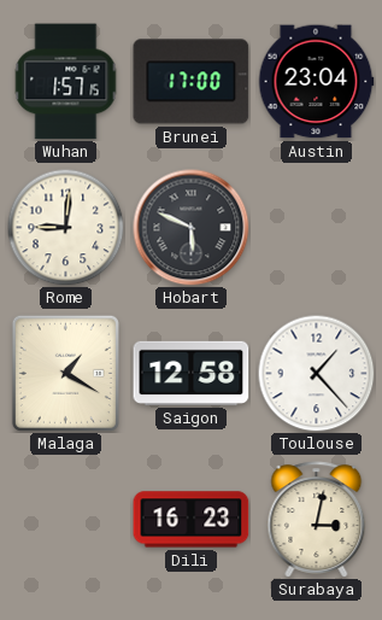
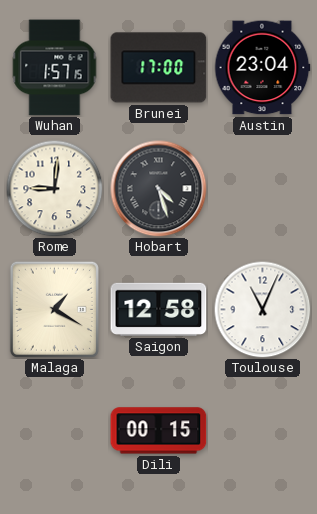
Hobart: 5:49 -> 4:27 (159, 189)
Toulouse: 1:23 -> 11:04 (262, 309)
Dili: 16:23 -> 00:15 (159, 431)
Surabaya: 3:02 -> none (317, 520)
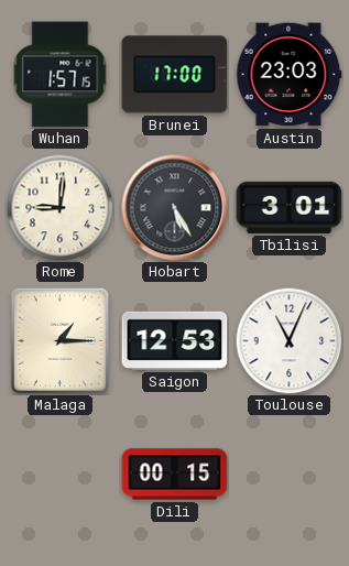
Austin: 23:04 -> 23:03 (288, 75)
Hobart: 4:27 -> 5:25 (175, 208)
Tbilisi: none -> 3:01 (290, 207)
Malaga: 1:20 -> 1:15 (59, 340)
Saigon: 12:58 -> 12:53 (175, 340)
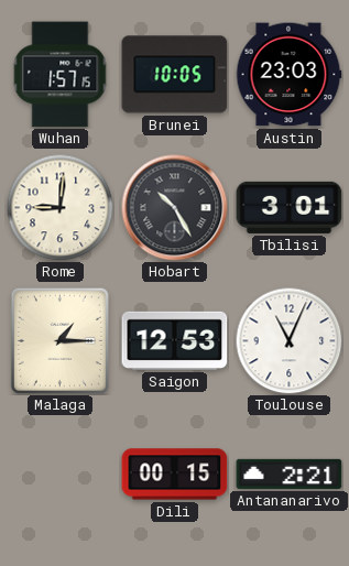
Brunei: 17:00 -> 10:05 (175, 75)
Hobart: 5:25 -> 10:25 (175, 208)
Antananarivo: none -> 2:21 (290, 474)
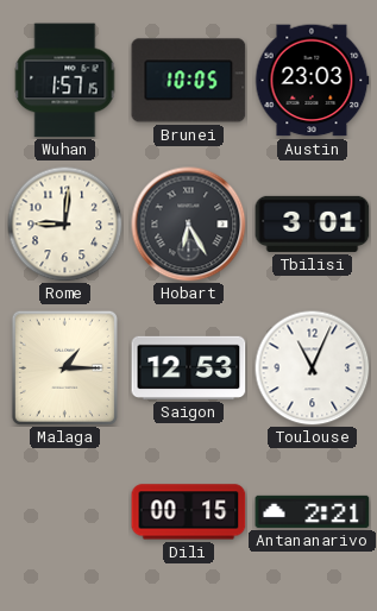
Hobart: 10:25 -> 6:25 (189, 225)
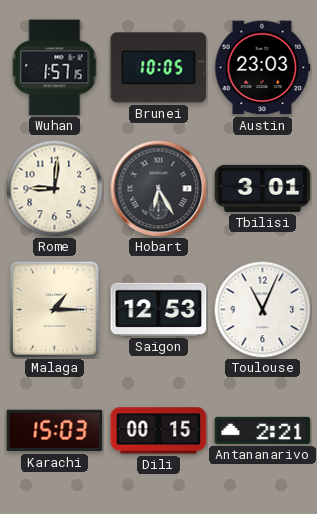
Karachi: none -> 15:03 (55, 431)
